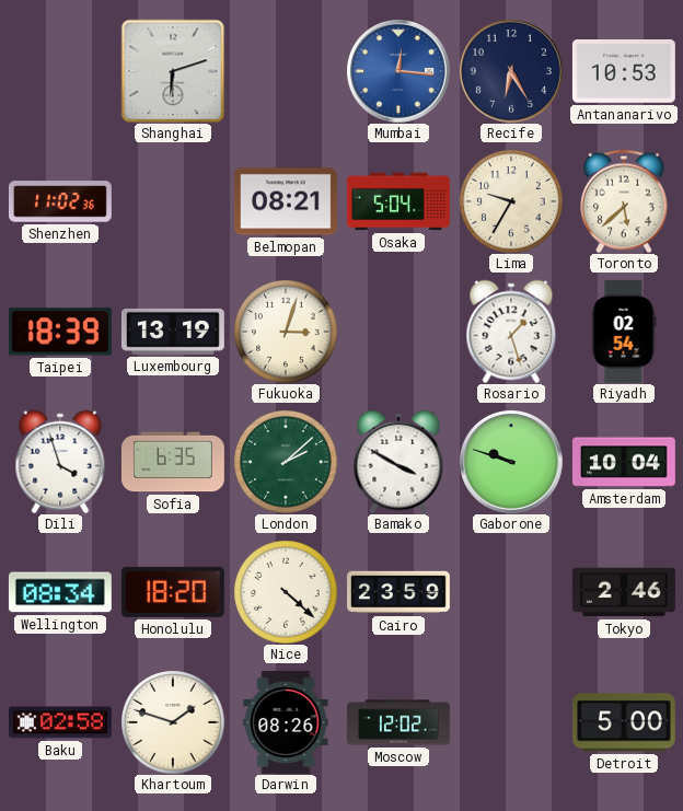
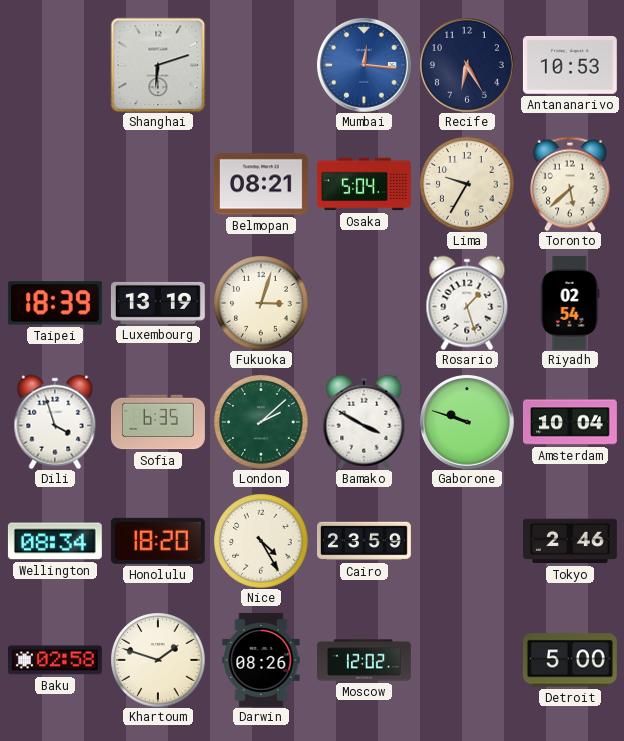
Shenzhen: 11:02 -> none (60, 201)
Nice: 4:22 -> 4:25 (261, 541)
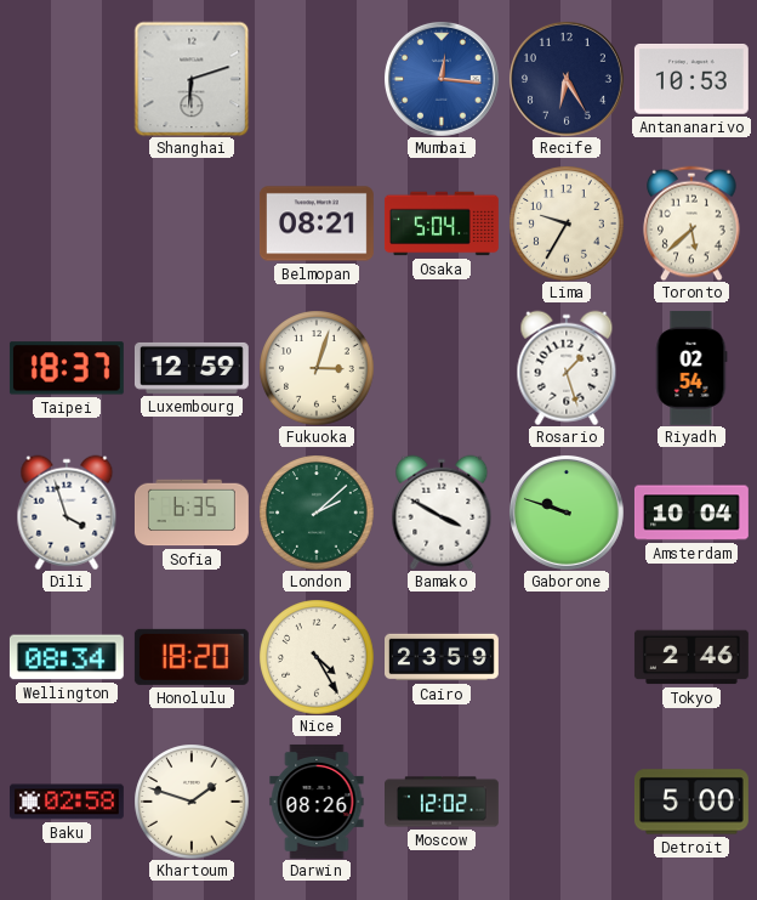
Taipei: 18:39 -> 18:37 (67, 368)
Luxembourg: 13:19 -> 12:59 (192, 368)
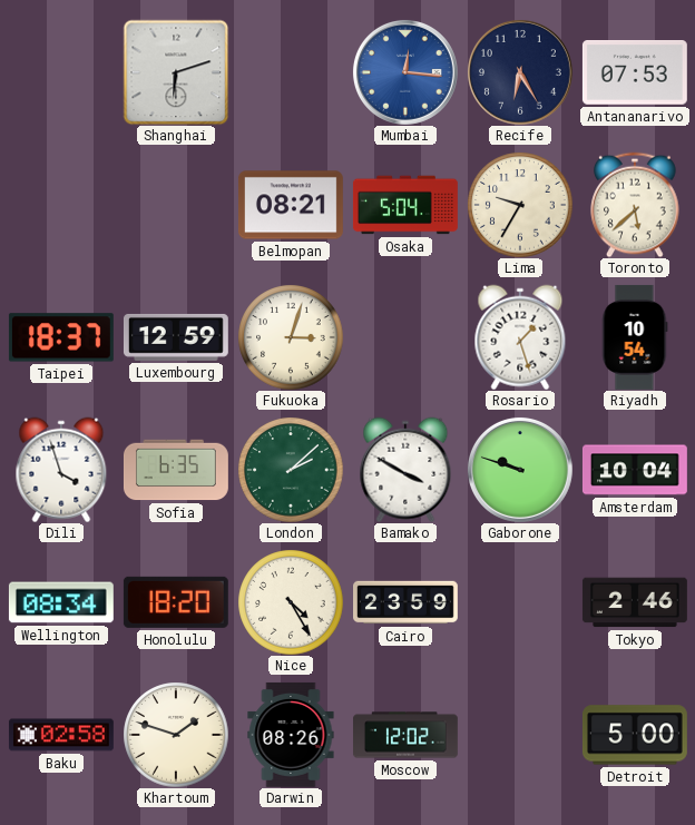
Antananarivo: 10:53 -> 07:53 (635, 73)
Riyadh: 02:54 -> 10:54 (635, 337)
